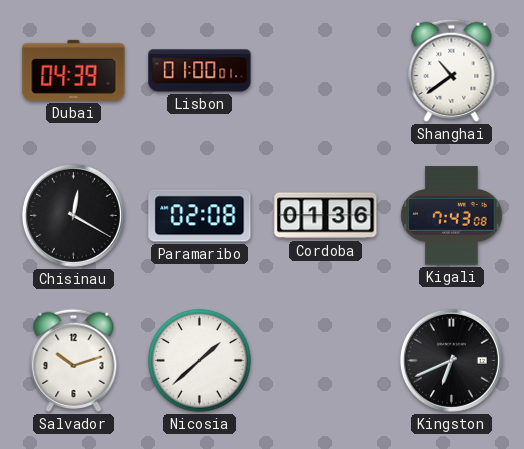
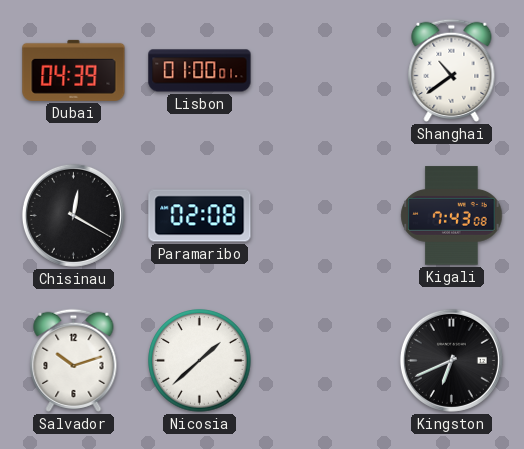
Cordoba: 01:36 -> none (326, 216)
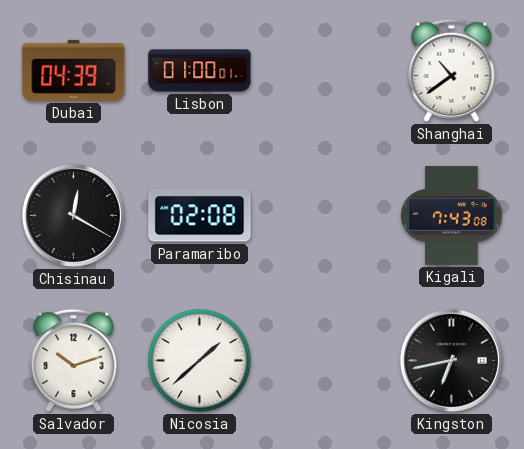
Kingston: 6:41 -> 6:43 (451, 360)
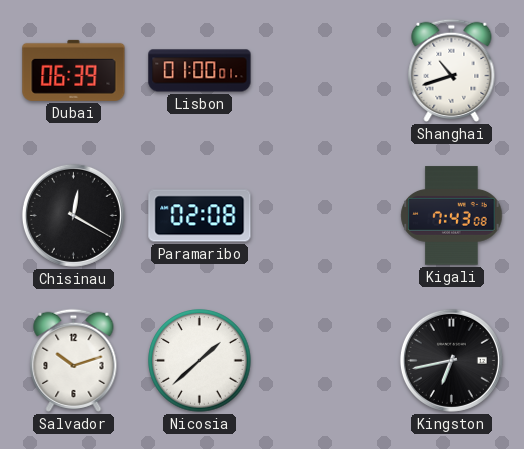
Dubai: 04:39 -> 06:39 (74, 70)
Shanghai: 10:39 -> 10:42 (452, 70)
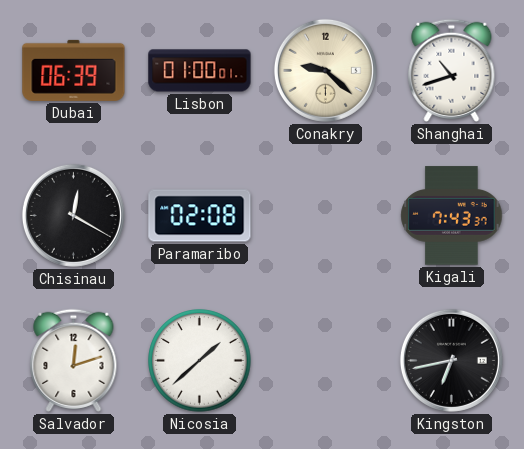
Conakry: none -> 9:22 (325, 70)
Kigali: 7:43:08 -> 7:43:37 (452, 216)
Salvador: 10:12 -> 12:12 (74, 360)
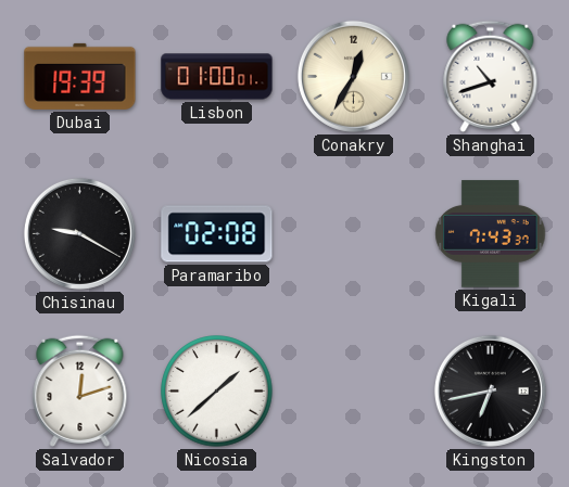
Dubai: 06:39 -> 19:39 (80, 76)
Conakry: 9:22 -> 12:35 (353, 76)
Chisinau: 12:20 -> 9:20 (79, 233)
